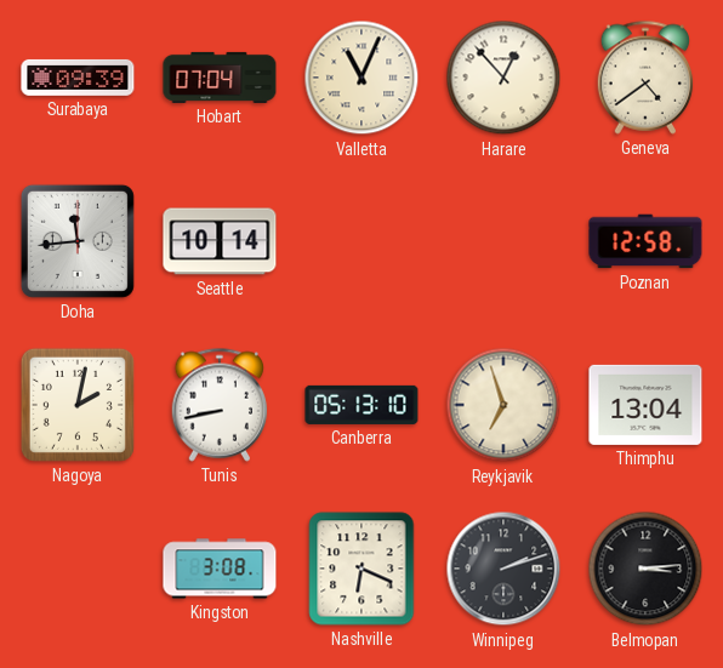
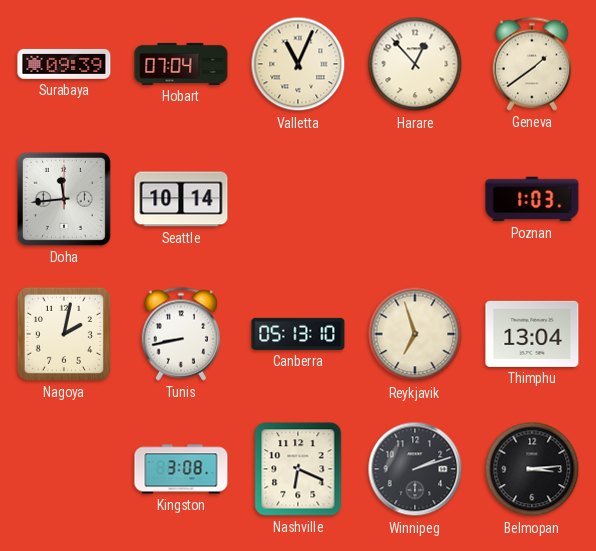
Geneva: 4:39 -> 1:39 (532, 64)
Poznan: 12:58 -> 1:03 (532, 199)
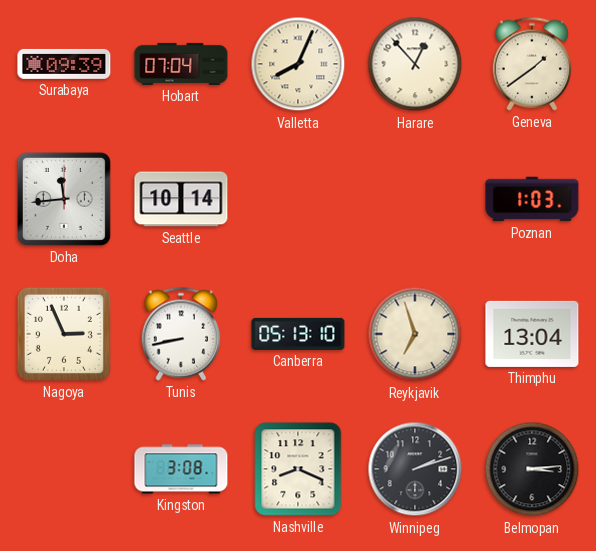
Valletta: 11:04 -> 8:04 (298, 64)
Nagoya: 2:02 -> 2:56 (64, 334)
Nashville: 6:19 -> 8:19 (298, 469)
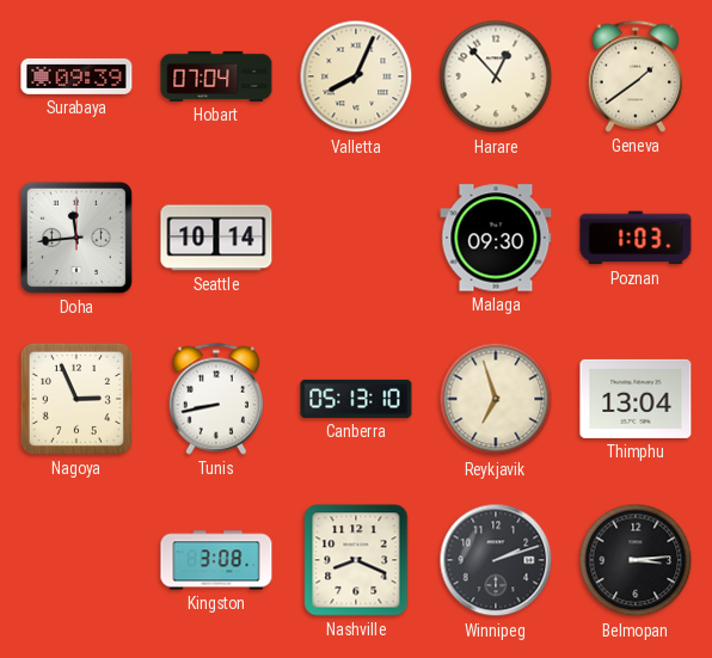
Malaga: none -> 09:30 (496, 238)
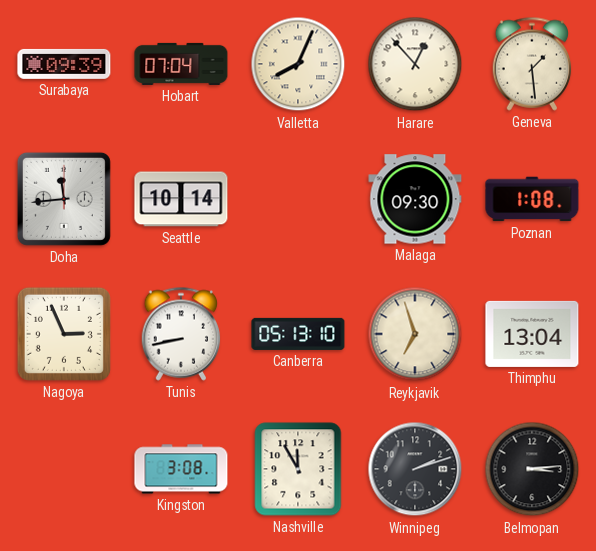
Geneva: 1:39 -> 1:29 (532, 64)
Poznan: 1:03 -> 1:08 (532, 199)
Nashville: 8:19 -> 11:55 (298, 469)
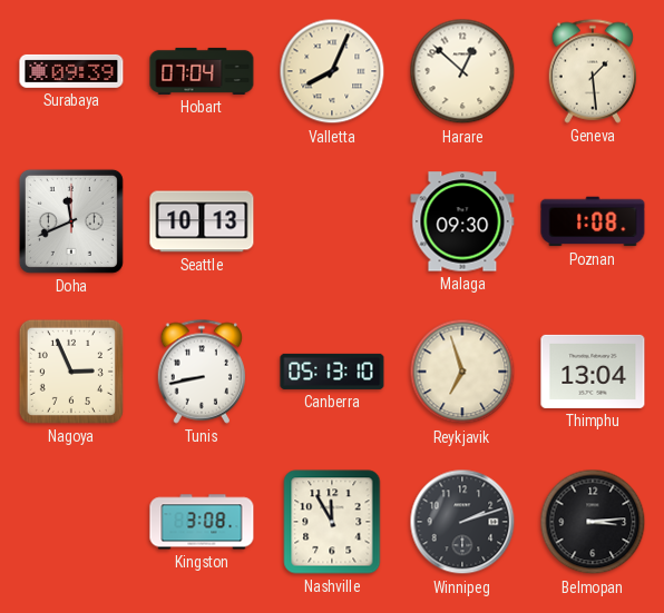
Harare: 12:53 -> 12:52 (462, 71)
Doha: 11:44 -> 11:41 (71, 221)
Seattle: 10:14 -> 10:13 (202, 221)
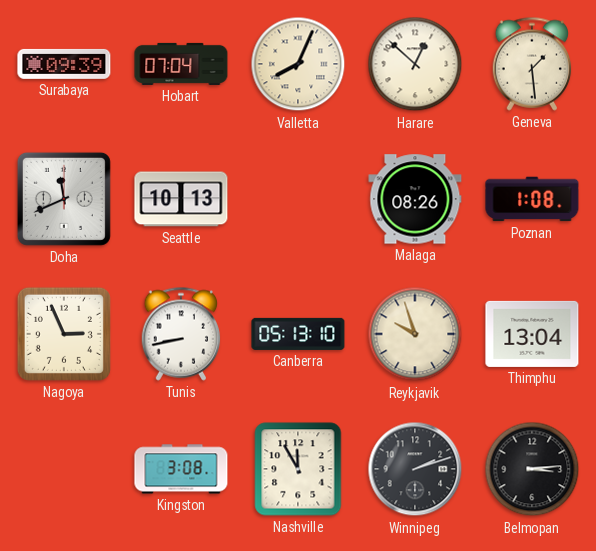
Malaga: 09:30 -> 08:26 (415, 199)
Reykjavik: 6:57 -> 9:57 (415, 334)
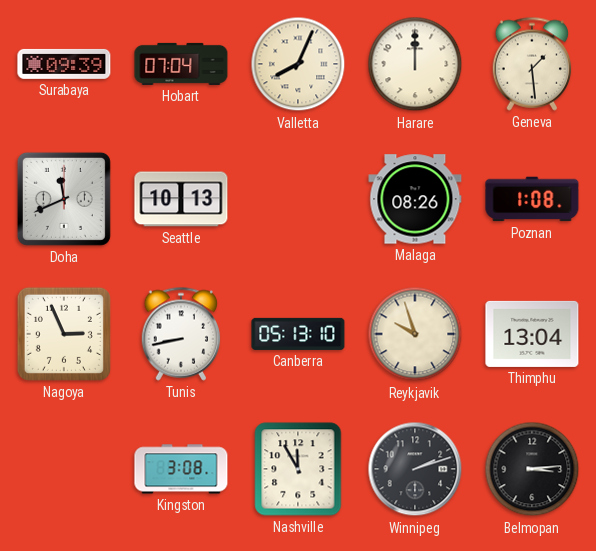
Harare: 12:52 -> 12:00 (415, 64)
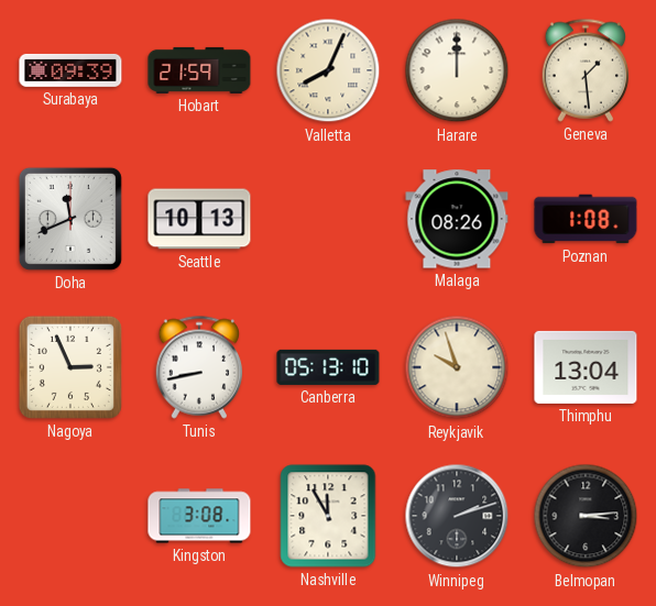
Hobart: 07:04 -> 21:59 (199, 70)
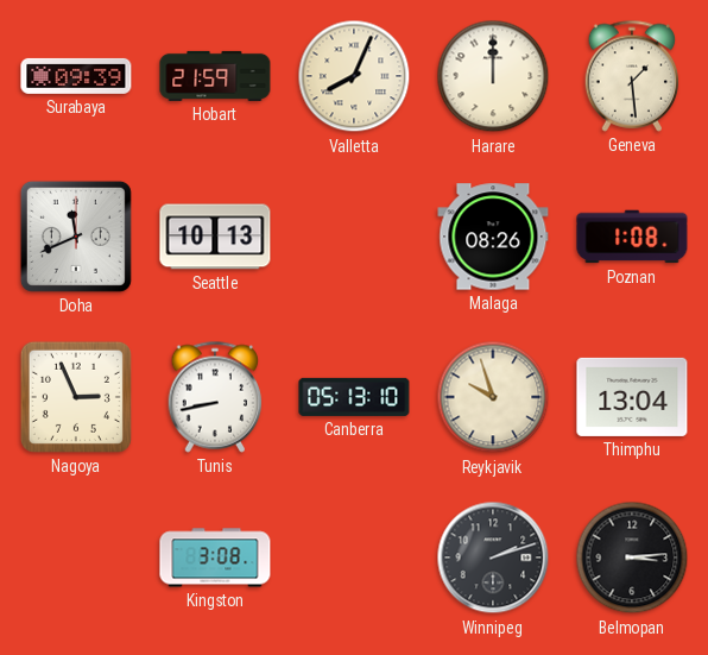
Nashville: 11:55 -> none (328, 516)
